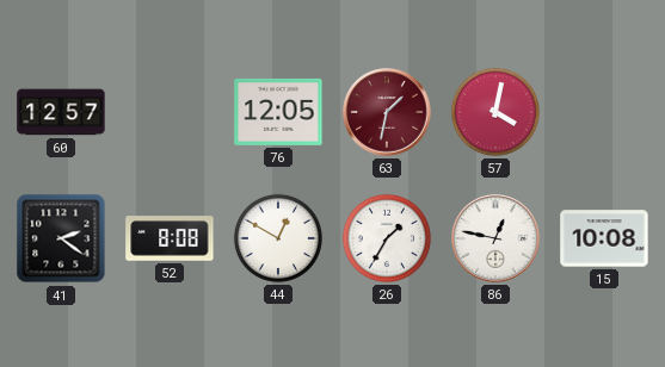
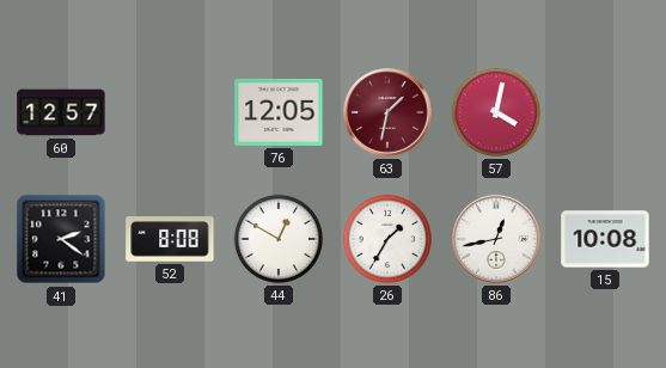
86: 12:47 -> 12:43 (496, 239)
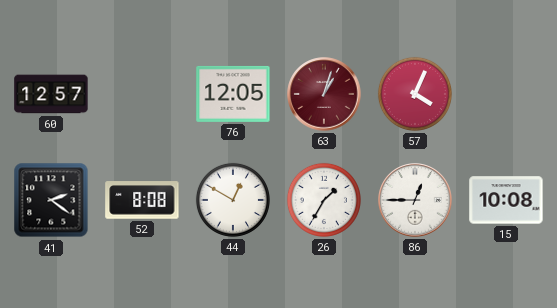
63: 1:32 -> 1:03 (324, 94)
57: 4:02 -> 4:04 (415, 94)
86: 12:43 -> 12:45 (415, 200)
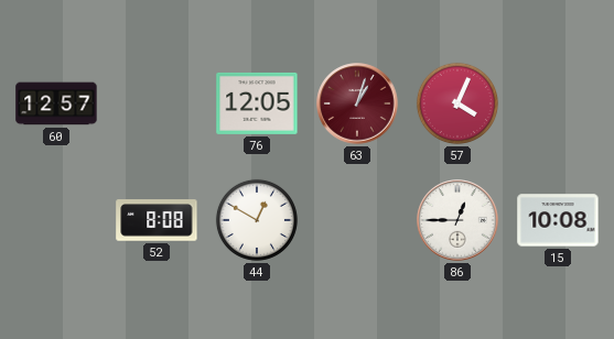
41: 2:21 -> none (51, 200)
26: 1:35 -> none (324, 200)
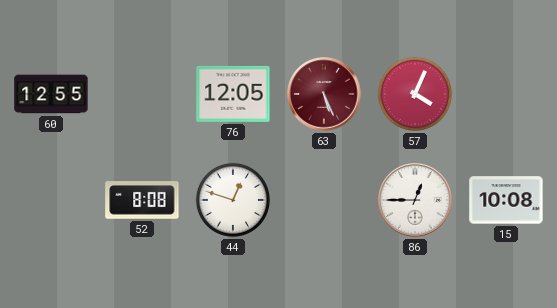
60: 12:57 -> 12:55 (51, 94)
63: 1:03 -> 5:26 (324, 94)
44: 12:50 -> 12:48 (233, 200)
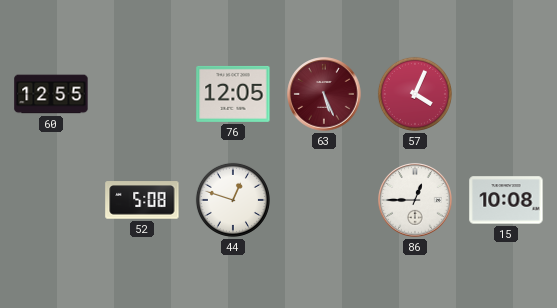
52: 8:08 -> 5:08 (142, 200)
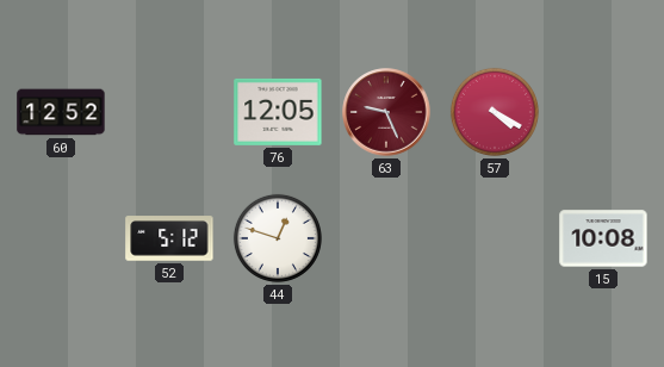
60: 12:55 -> 12:52 (61, 112)
63: 5:26 -> 9:26 (386, 112)
57: 4:04 -> 4:20 (495, 112)
52: 5:08 -> 5:12 (169, 238)
86: 12:45 -> none (415, 200)
